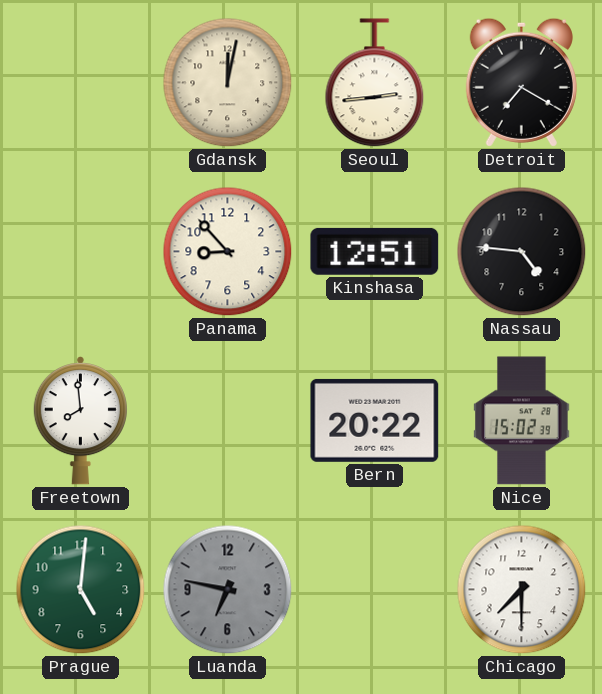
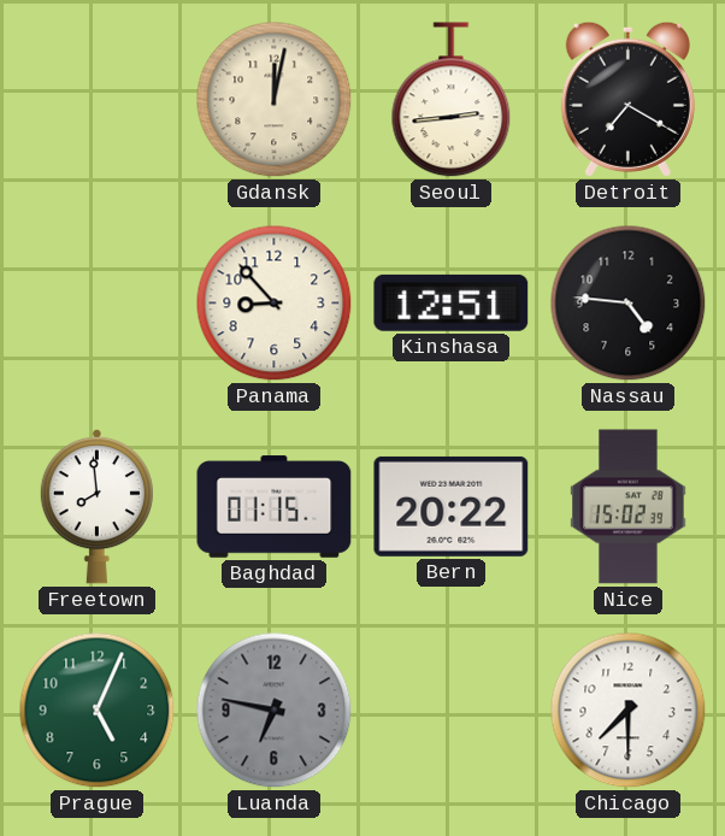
Baghdad: none -> 01:15 (275, 507)
Prague: 5:01 -> 5:04 (98, 711)
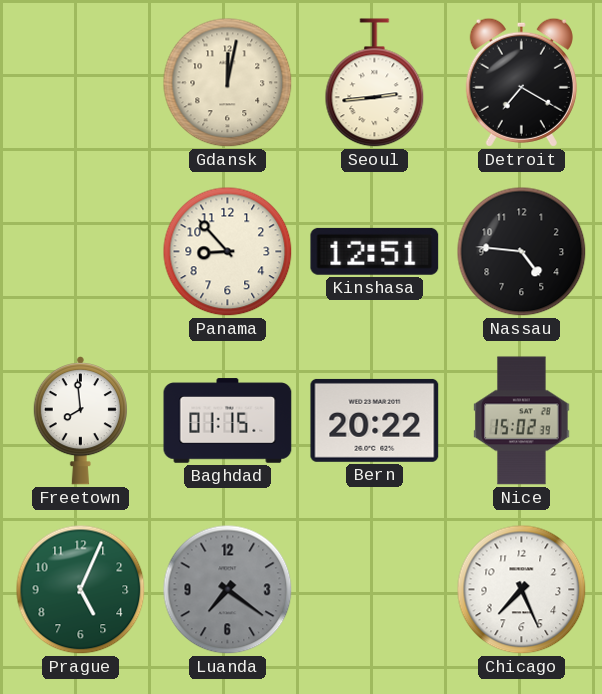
Luanda: 6:47 -> 7:21 (228, 590)
Chicago: 7:30 -> 7:26 (522, 590)
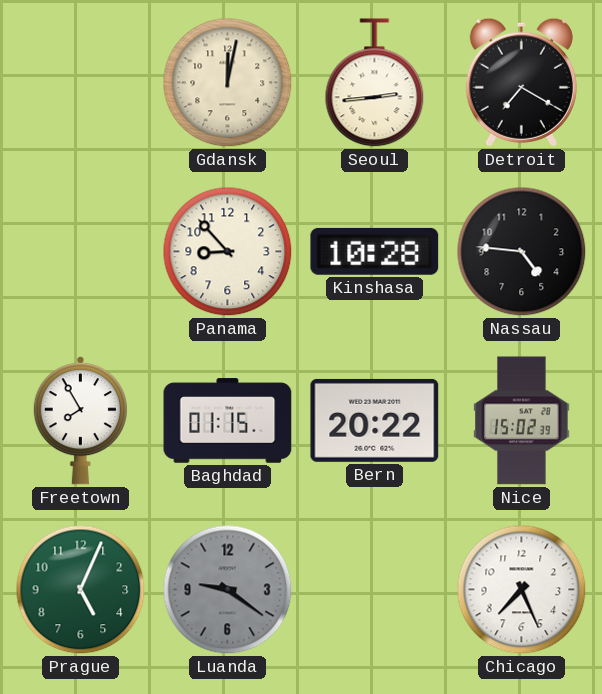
Kinshasa: 12:51 -> 10:28 (375, 251)
Freetown: 7:59 -> 7:55 (80, 421)
Luanda: 7:21 -> 9:21 (228, 590)
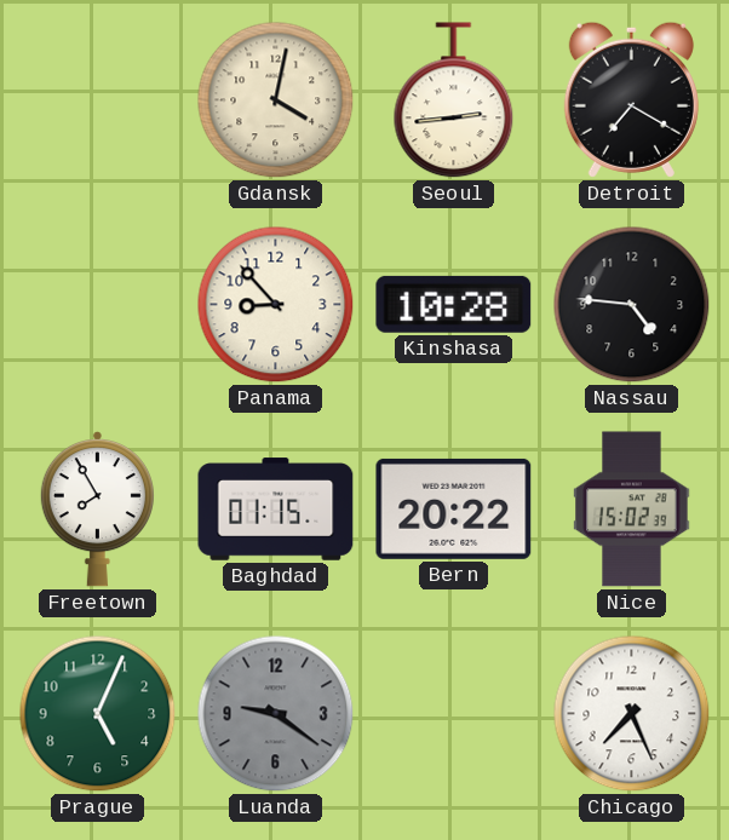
Gdansk: 12:02 -> 4:02 (276, 100)
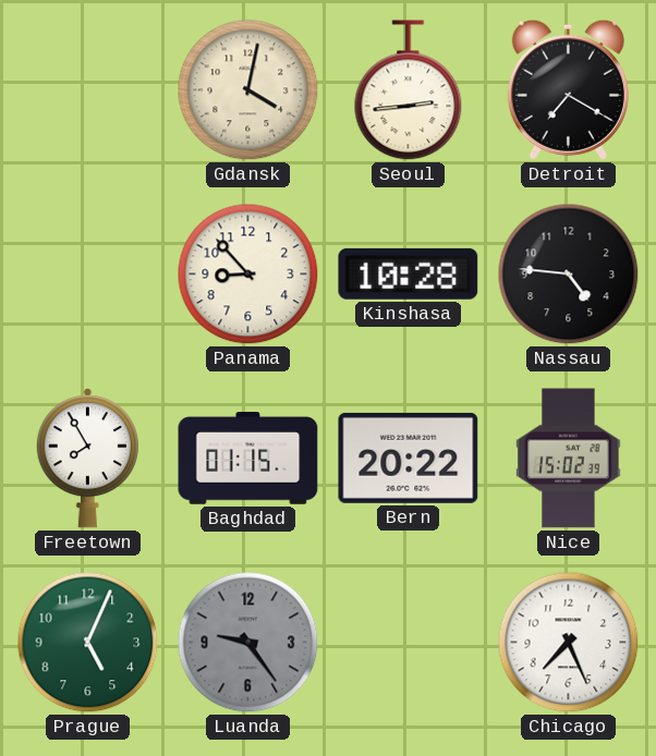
Luanda: 9:21 -> 9:24 (248, 643)
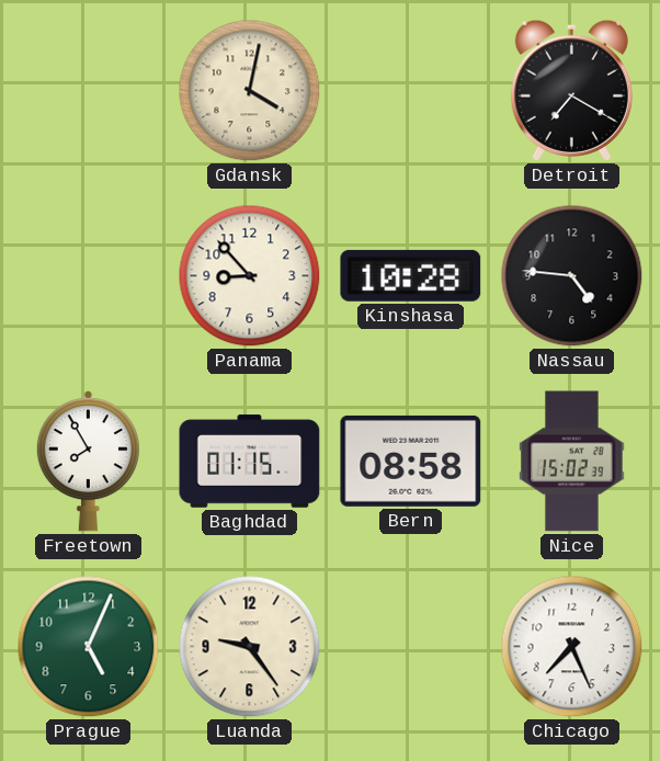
Seoul: 2:44 -> none (409, 90)
Bern: 20:22 -> 08:58 (411, 461)
Luanda dial: grey -> cream (250, 647)
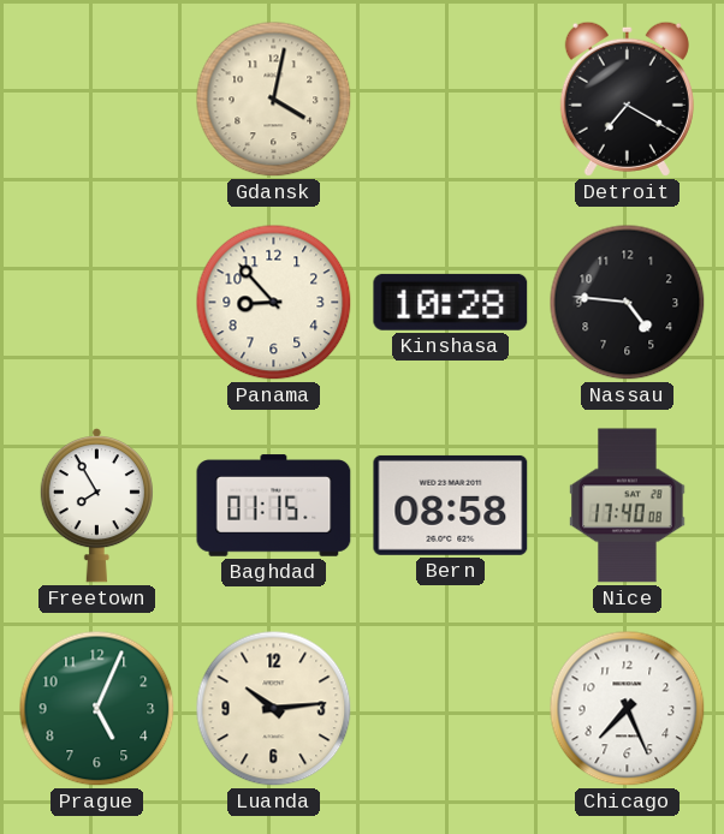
Nice: 15:02 -> 17:40 (628, 506)
Luanda: 9:24 -> 10:14 (274, 709)
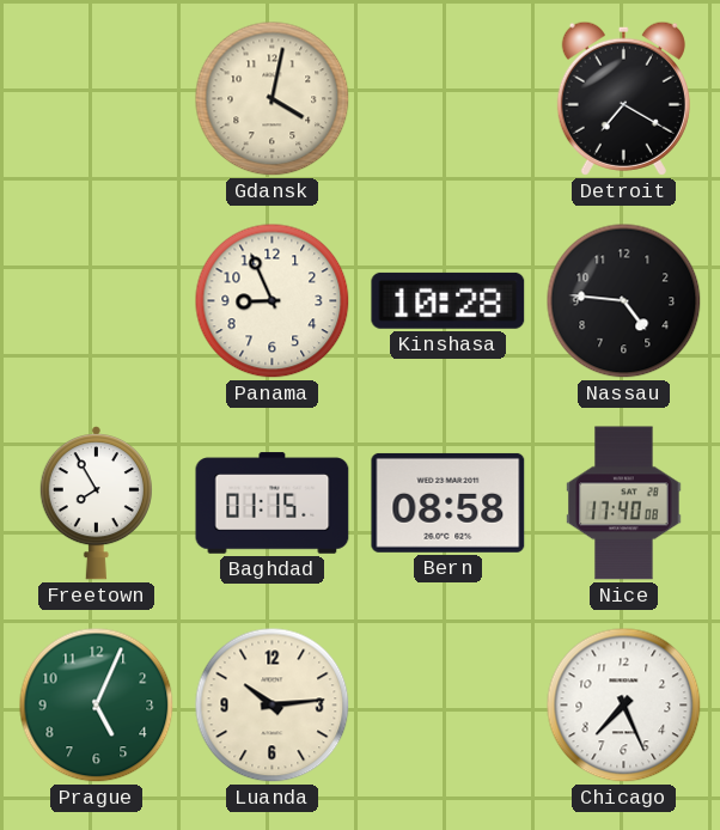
Panama: 8:53 -> 8:56 (273, 301)
